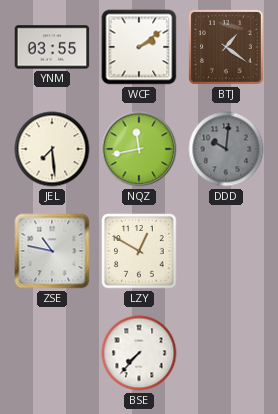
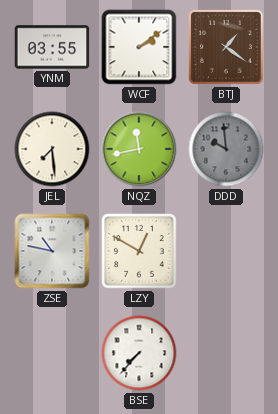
DDD: 10:01 -> 9:59 (226, 149)
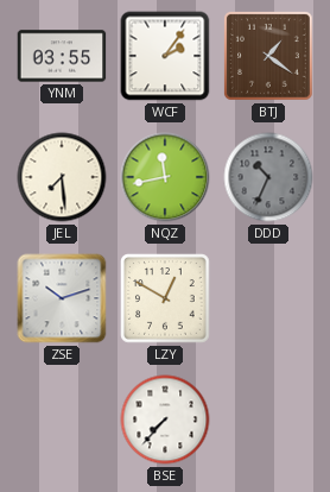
WCF: 2:09 -> 2:06 (165, 56)
DDD: 9:59 -> 10:34 (268, 177)
ZSE: 10:47 -> 10:12 (62, 298)
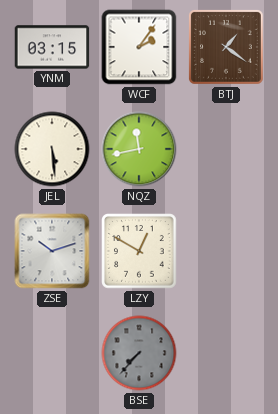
YNM: 03:55 -> 03:15 (52, 47)
JEL: 7:29 -> 5:29 (52, 149)
DDD: 10:34 -> none (268, 177)
BSE dial: white -> grey (139, 353)
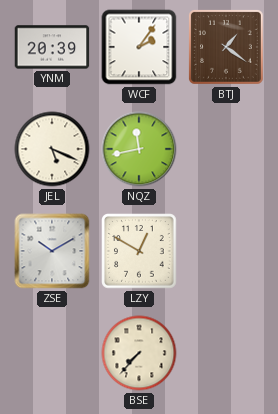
YNM: 03:15 -> 20:39 (52, 47)
JEL: 5:29 -> 5:19 (52, 149)
ZSE: 10:12 -> 10:10 (52, 251)
BSE dial: grey -> cream (139, 353)
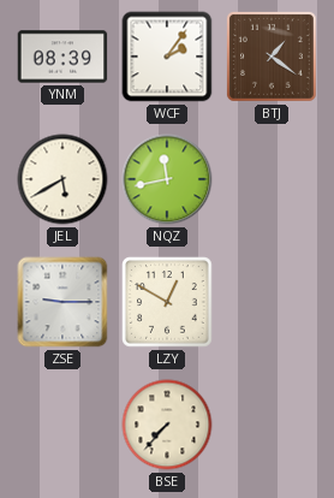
YNM: 20:39 -> 08:39 (62, 57)
JEL: 5:19 -> 5:40 (62, 179)
ZSE: 10:10 -> 9:15 (62, 302)
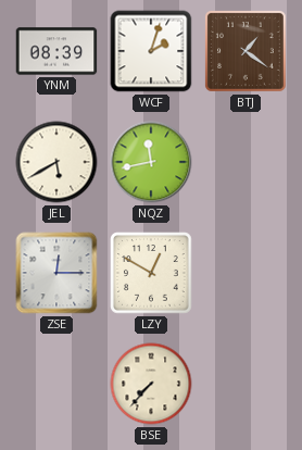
WCF: 2:06 -> 2:03 (151, 51)
ZSE: 9:15 -> 12:15 (56, 273)
